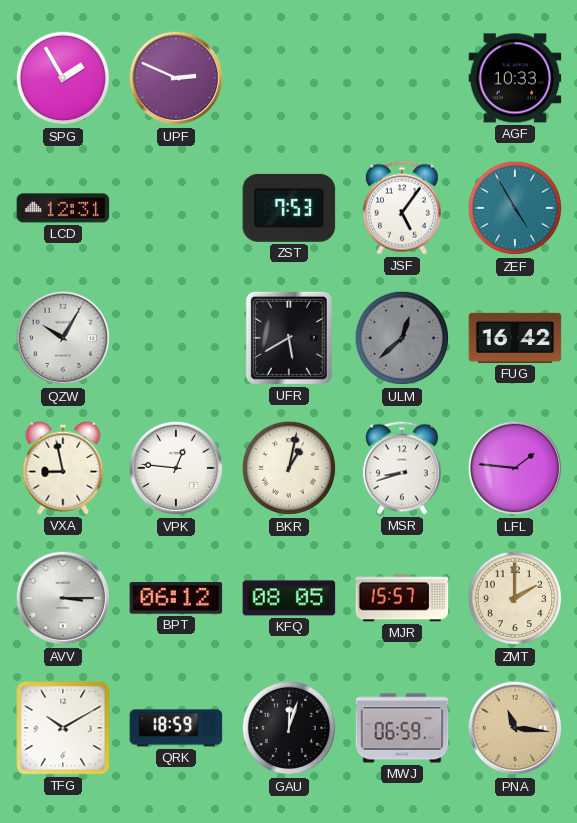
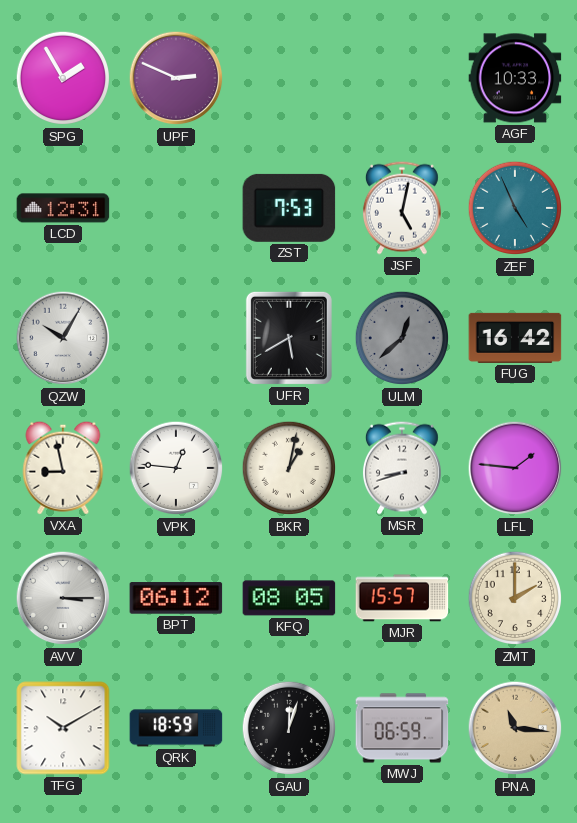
JSF: 5:06 -> 5:02 (402, 208)
ZEF: 4:55 -> 4:56 (515, 208)
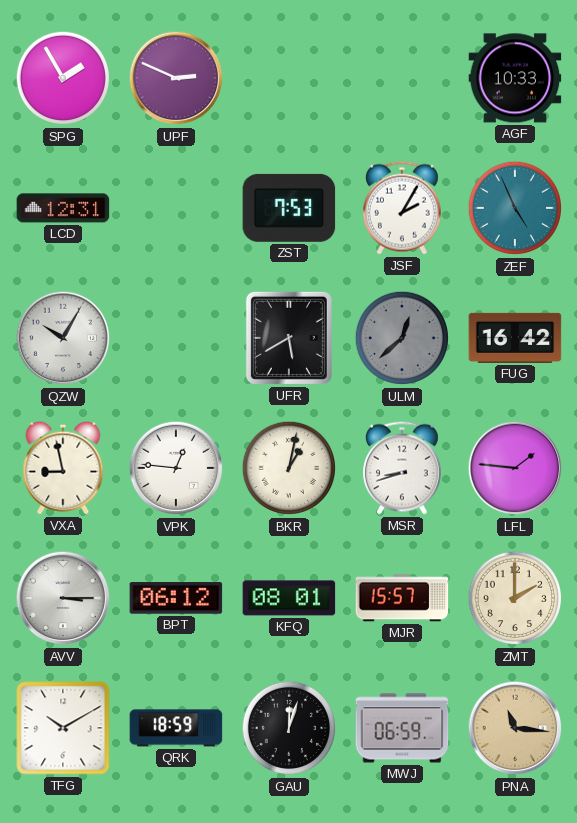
JSF: 5:02 -> 2:05 (402, 208)
KFQ: 08:05 -> 08:01 (289, 598)
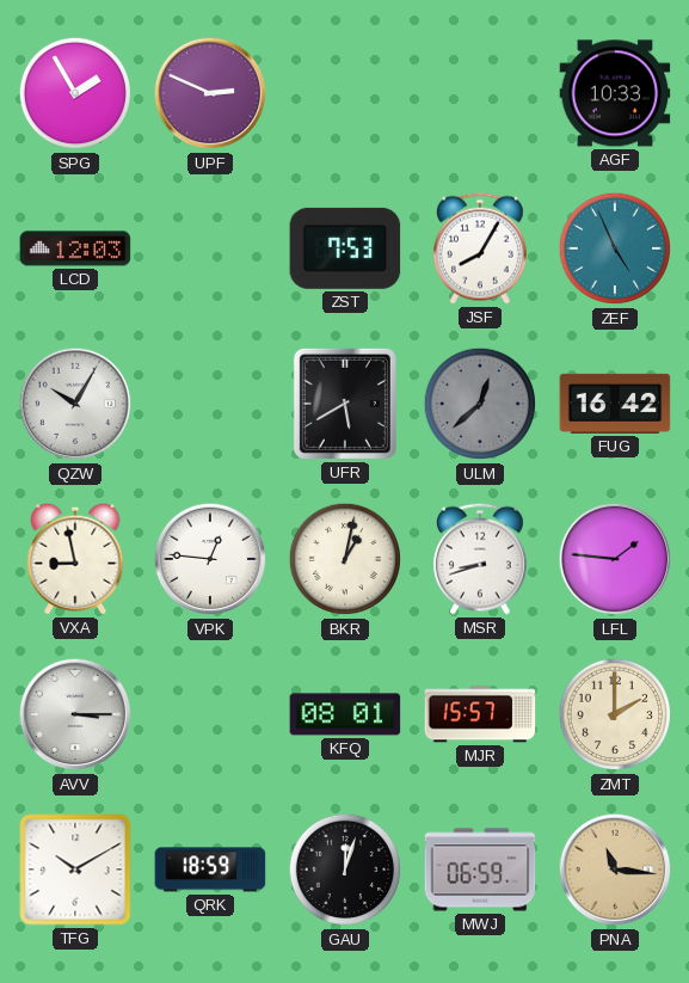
LCD: 12:31 -> 12:03 (75, 248)
JSF: 2:05 -> 8:05 (480, 248)
BPT: 06:12 -> none (176, 598)
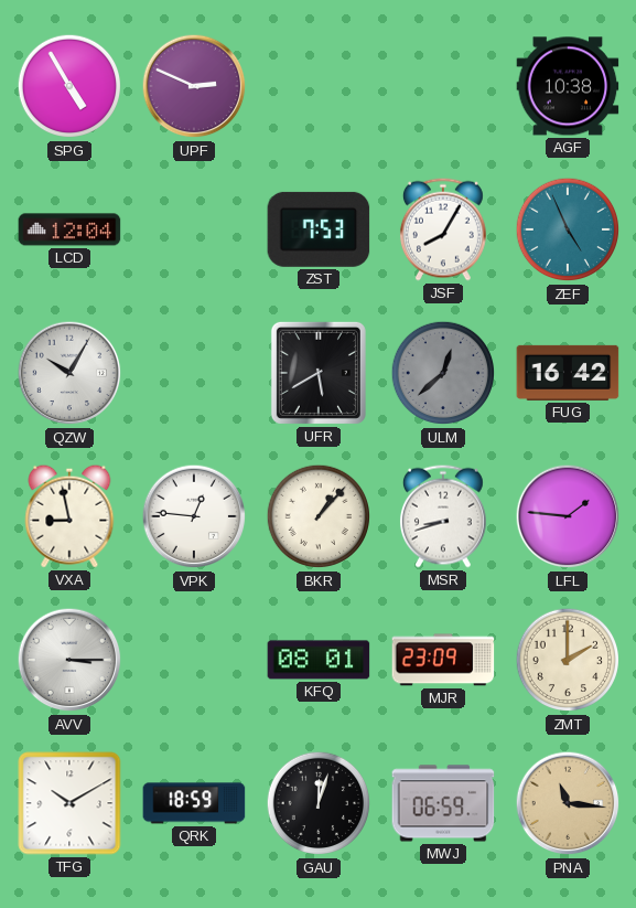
SPG: 1:55 -> 4:55 (69, 86)
AGF: 10:33 -> 10:38 (568, 86)
LCD: 12:03 -> 12:04 (69, 229)
BKR: 1:02 -> 1:07 (319, 516)
MJR: 15:57 -> 23:09 (443, 660)
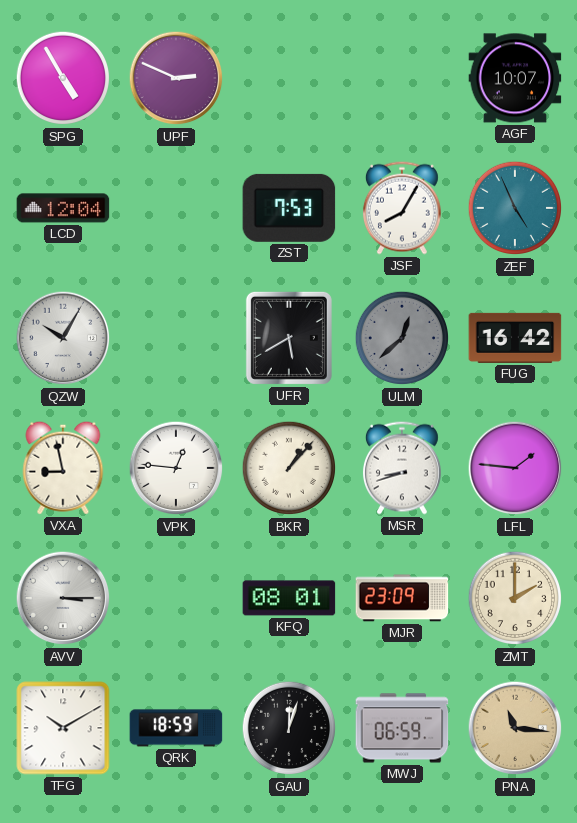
AGF: 10:38 -> 10:07 (515, 78)
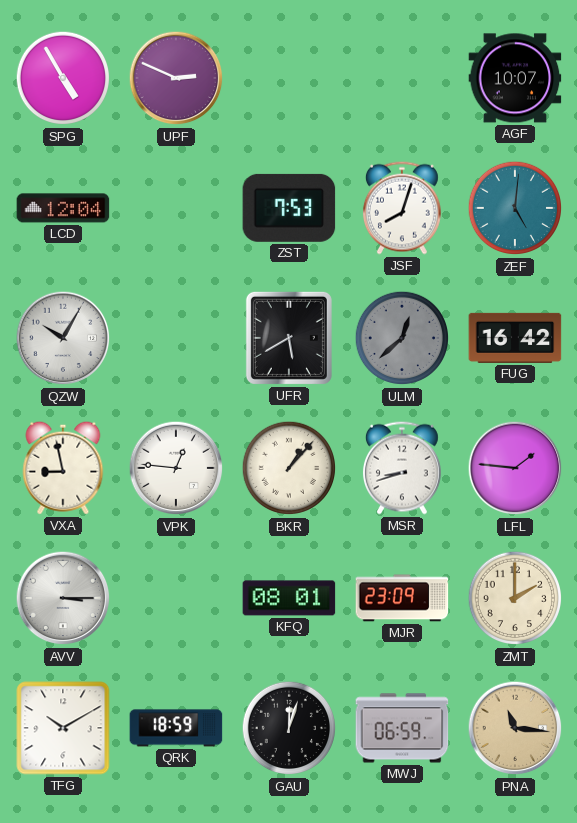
JSF: 8:05 -> 8:03 (402, 208)
ZEF: 4:56 -> 5:01 (515, 208)
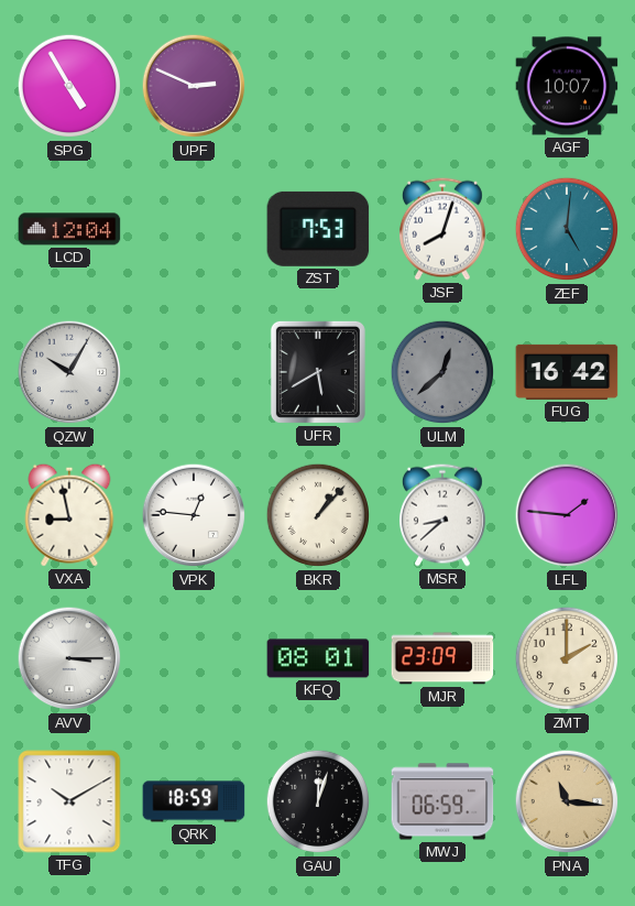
MSR: 8:42 -> 8:38 (442, 515)
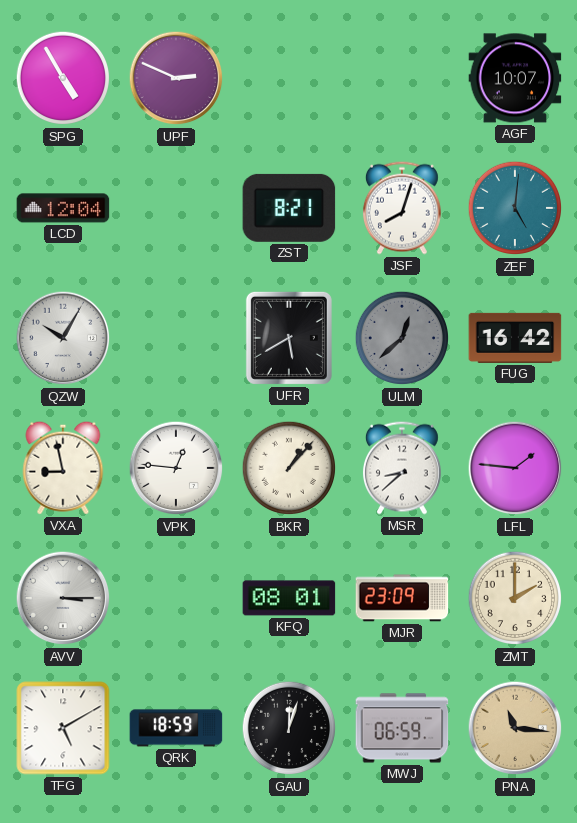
ZST: 7:53 -> 8:21 (289, 208)
TFG: 10:10 -> 5:10 (63, 728)
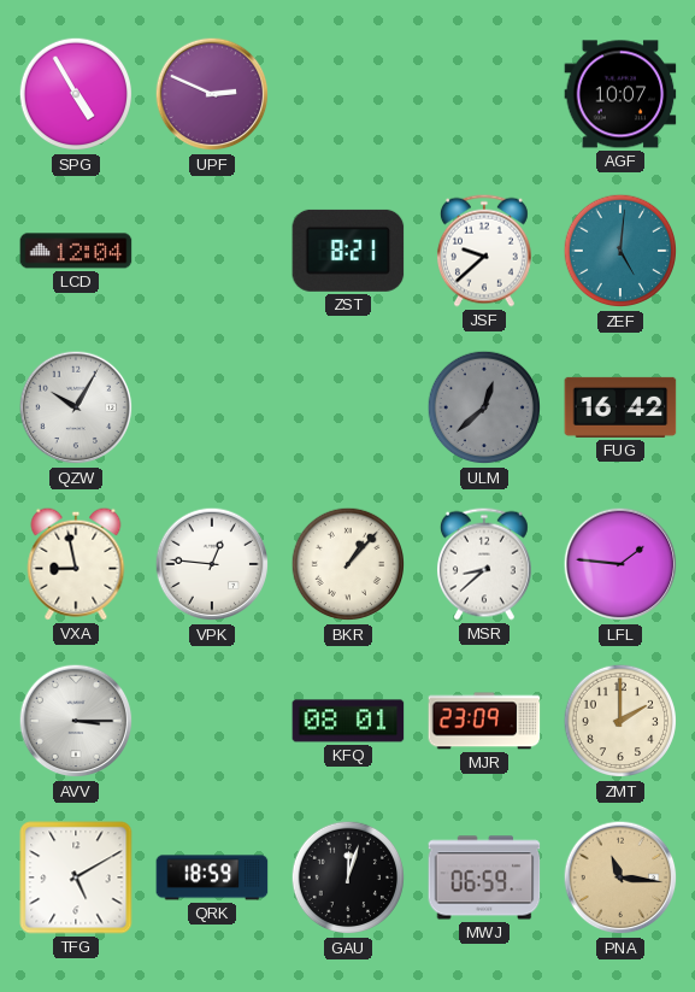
JSF: 8:03 -> 9:38 (484, 251)
UFR: 5:40 -> none (289, 338)
